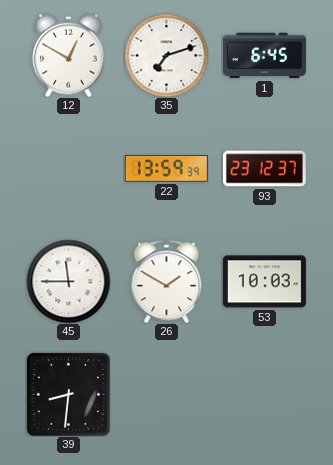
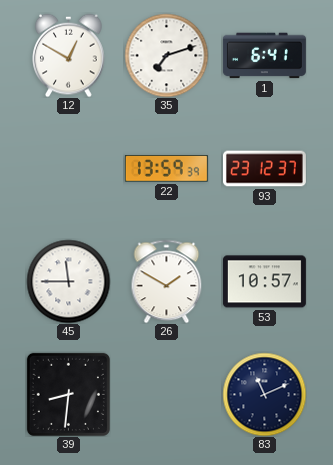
1: 6:45 -> 6:41 (264, 56)
53: 10:03 -> 10:57 (264, 282)
83: none -> 11:11 (264, 394)
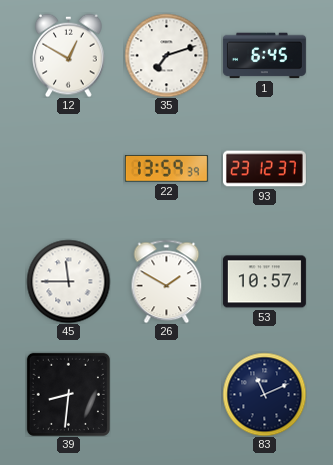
1: 6:41 -> 6:45 (264, 56)
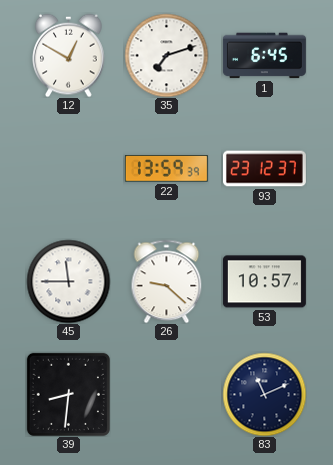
26: 1:50 -> 9:22 (167, 281)
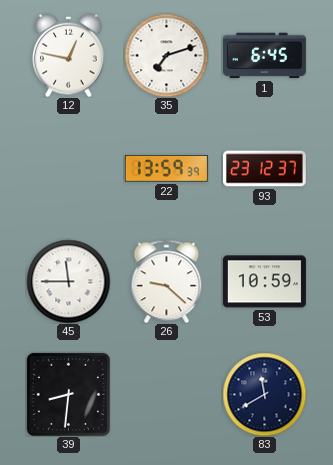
12: 12:50 -> 12:47 (69, 55)
53: 10:57 -> 10:59 (264, 282)
83: 11:11 -> 11:40 (264, 394)
